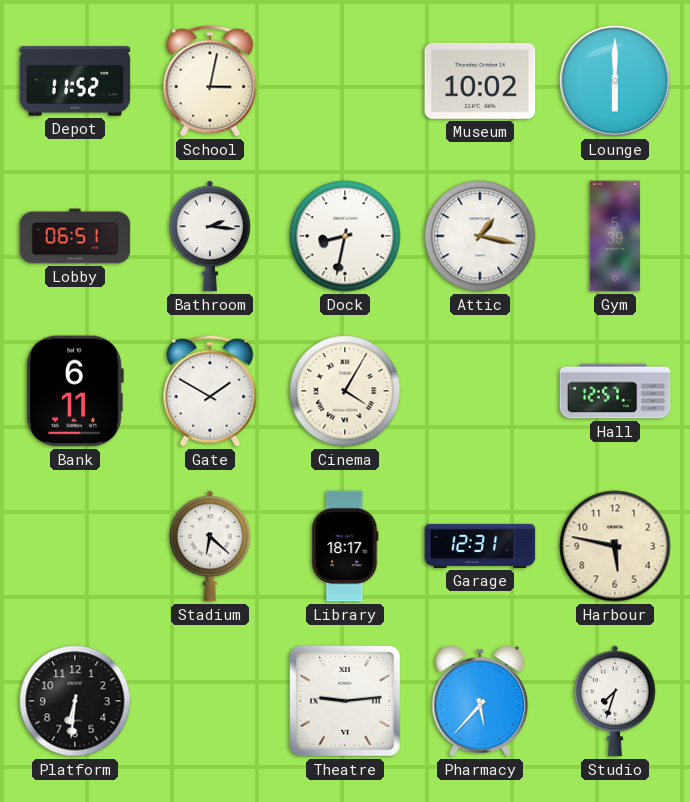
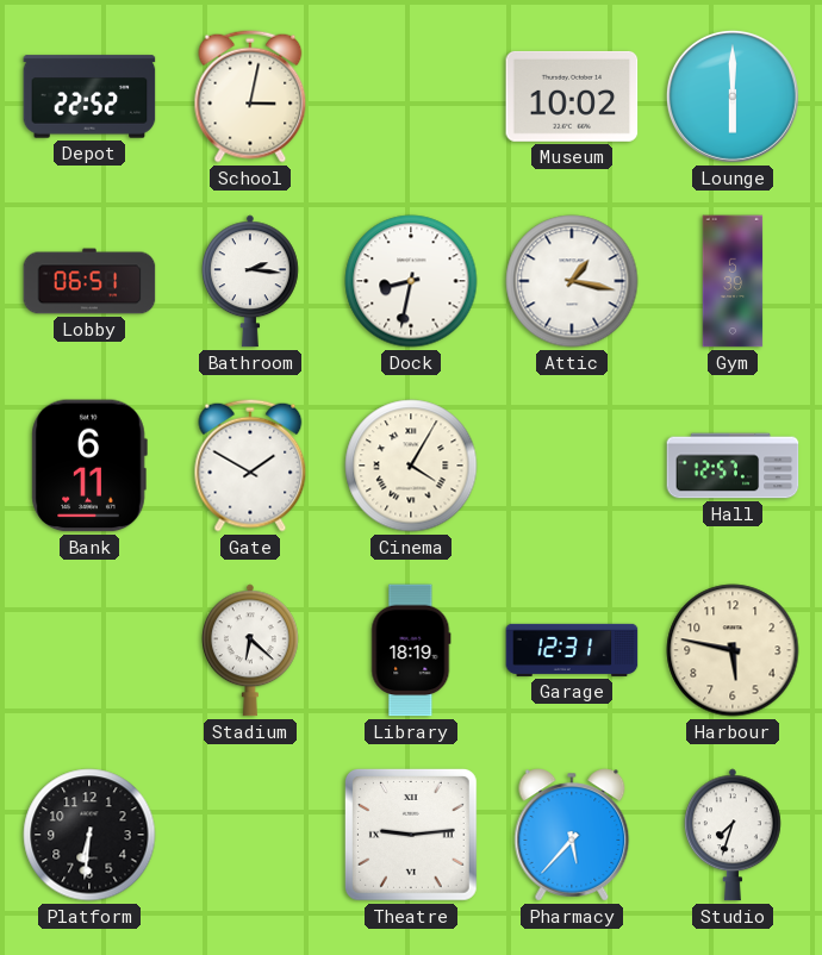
Depot: 11:52 -> 22:52 (89, 96)
Library: 18:17 -> 18:19 (411, 650)
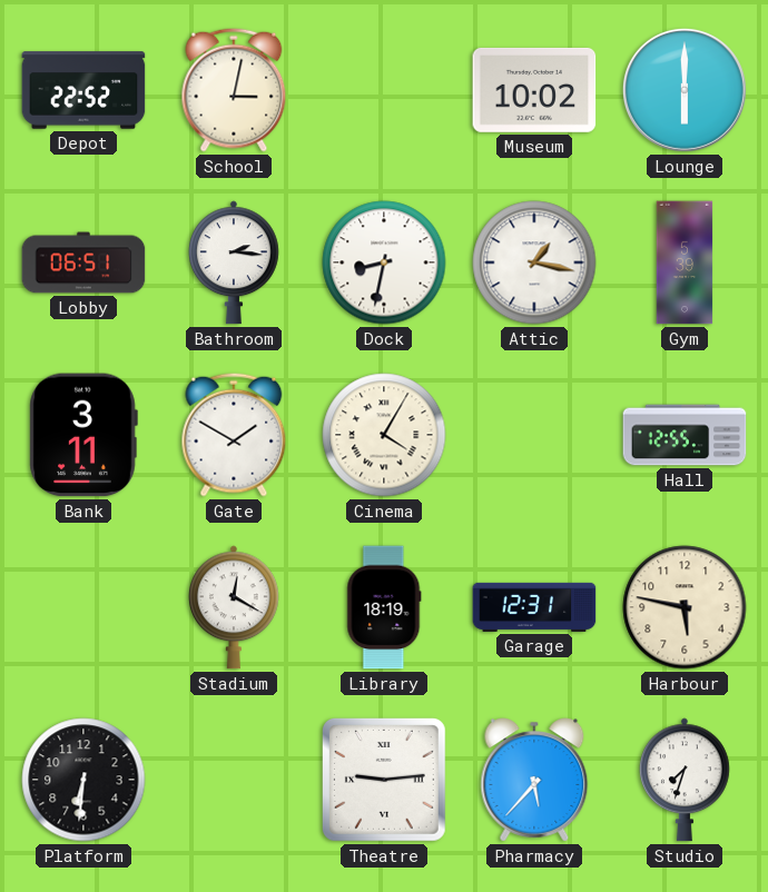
Bank: 6:11 -> 3:11 (83, 435)
Hall: 12:57 -> 12:55 (685, 435)
Stadium: 6:22 -> 12:20 (234, 607)
